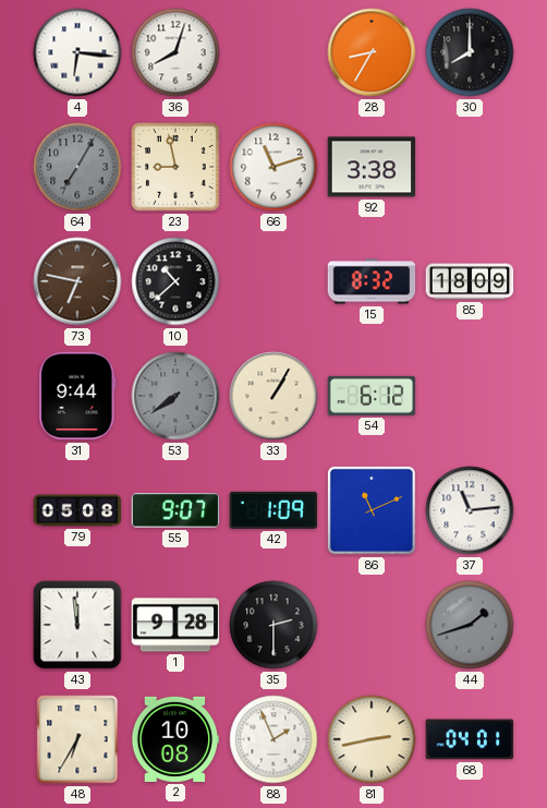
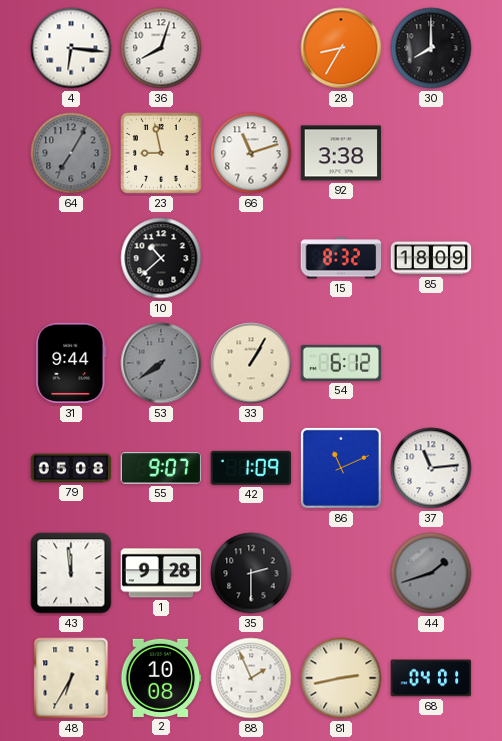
73: 6:47 -> none (77, 281)
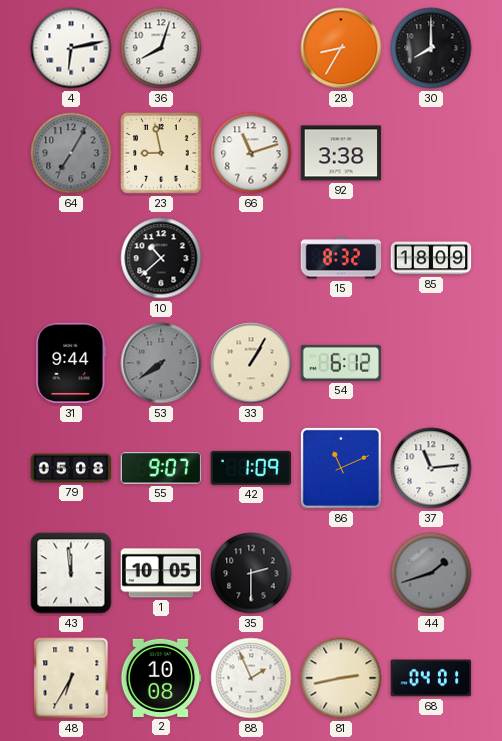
4: 6:16 -> 6:13 (71, 48)
1: 9:28 -> 10:05 (161, 573)
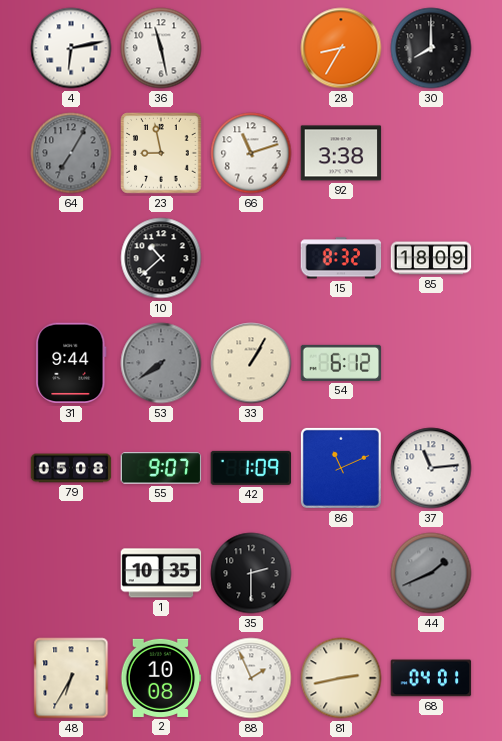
36: 8:03 -> 11:28 (161, 48)
43: 11:59 -> none (71, 573)
1: 10:05 -> 10:35 (161, 573)
44: 1:42 -> 1:41 (431, 573)
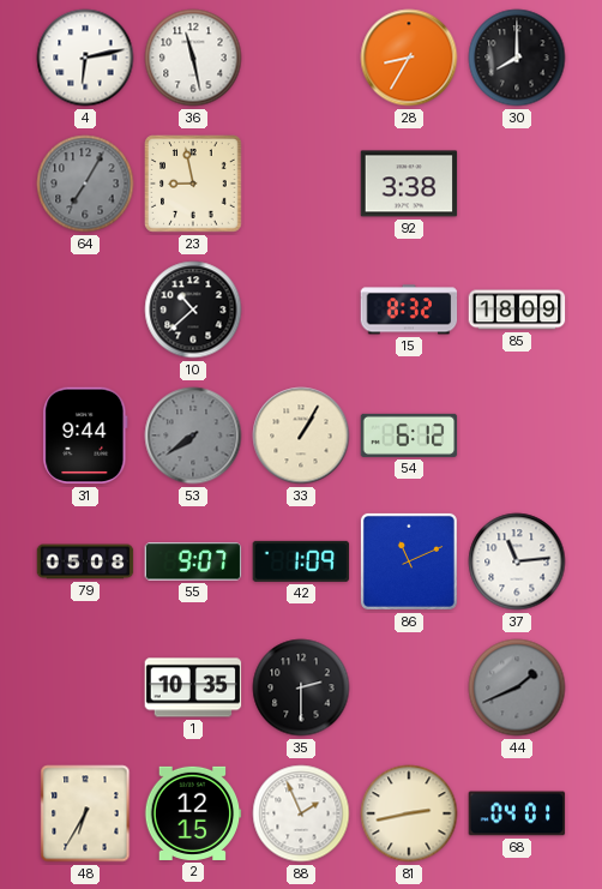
66: 11:12 -> none (251, 153)
2: 10:08 -> 12:15 (193, 813)
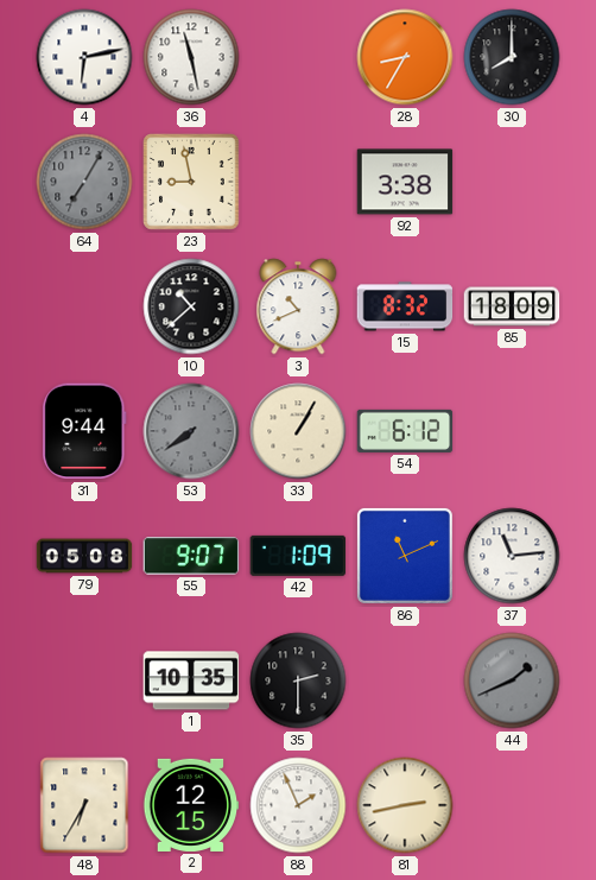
3: none -> 10:41 (298, 306)
68: 04:01 -> none (517, 813)
